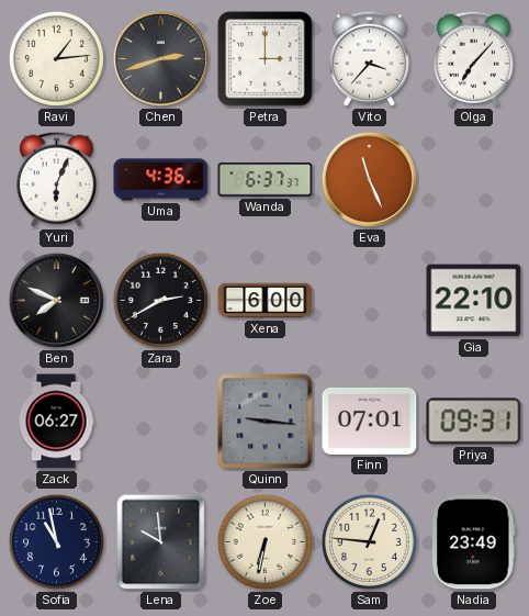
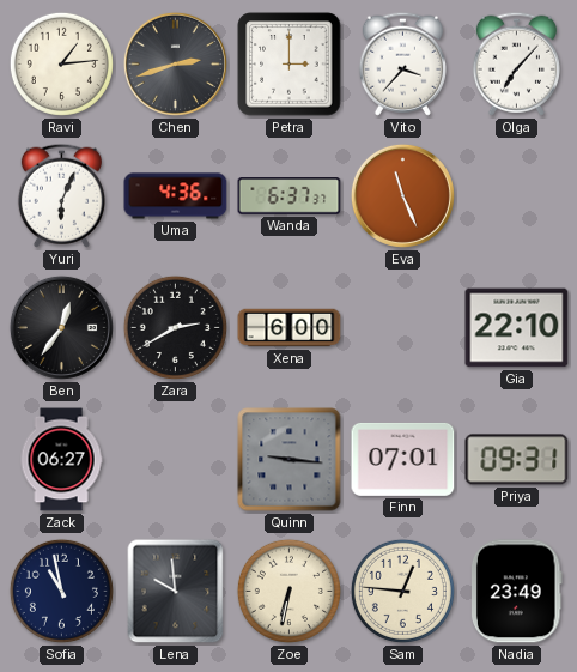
Ben: 7:49 -> 12:36 (61, 327)
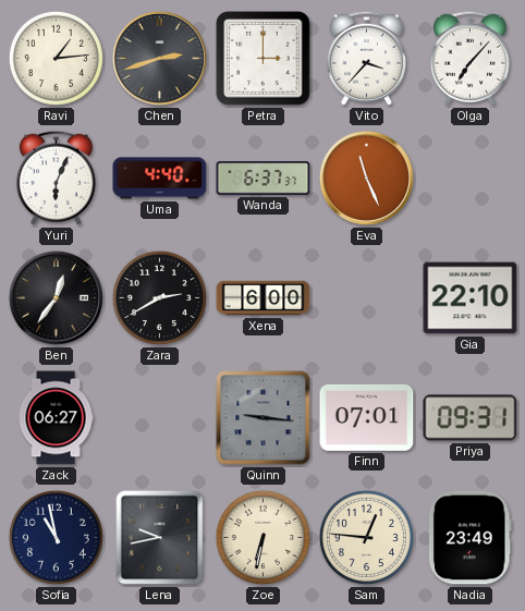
Uma: 4:36 -> 4:40 (160, 179)
Lena: 9:59 -> 9:43 (160, 538)
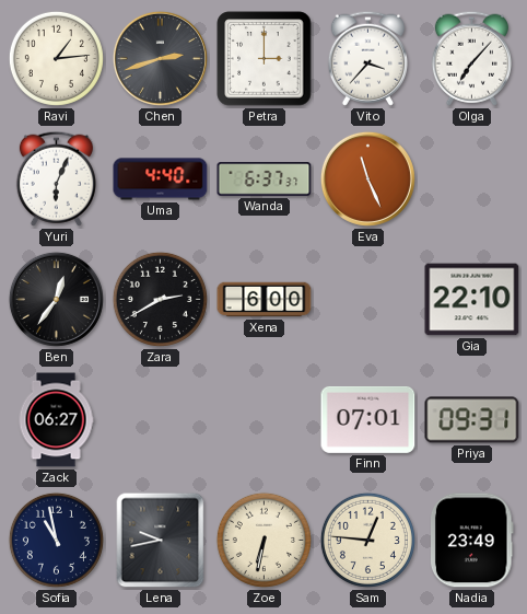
Quinn: 9:16 -> none (264, 418)
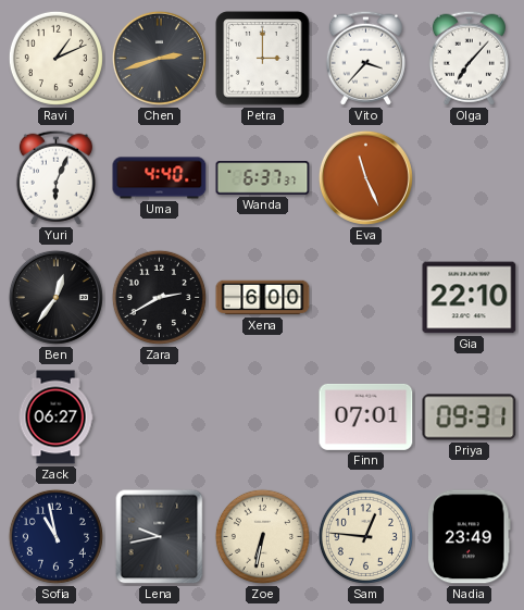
Ravi: 1:14 -> 1:11 (55, 58)
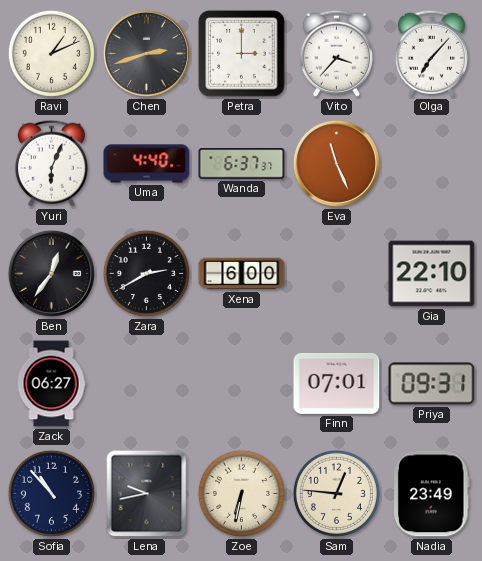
Sofia: 10:58 -> 10:53 (51, 493)
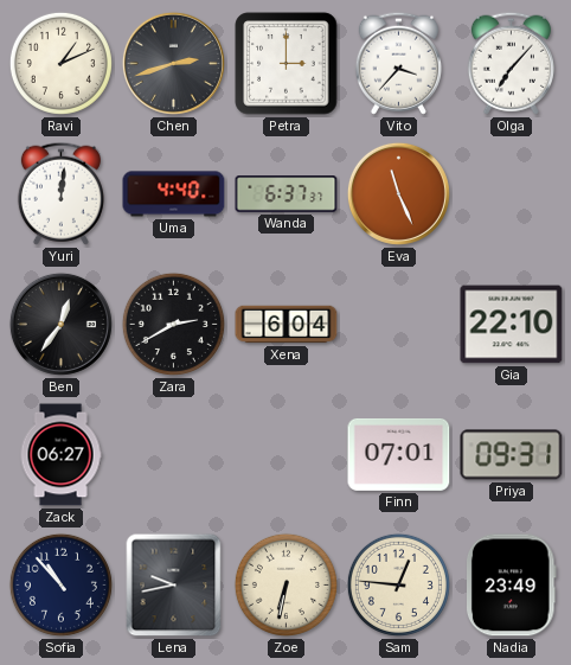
Yuri: 6:04 -> 12:01 (60, 193)
Xena: 6:00 -> 6:04 (287, 325)
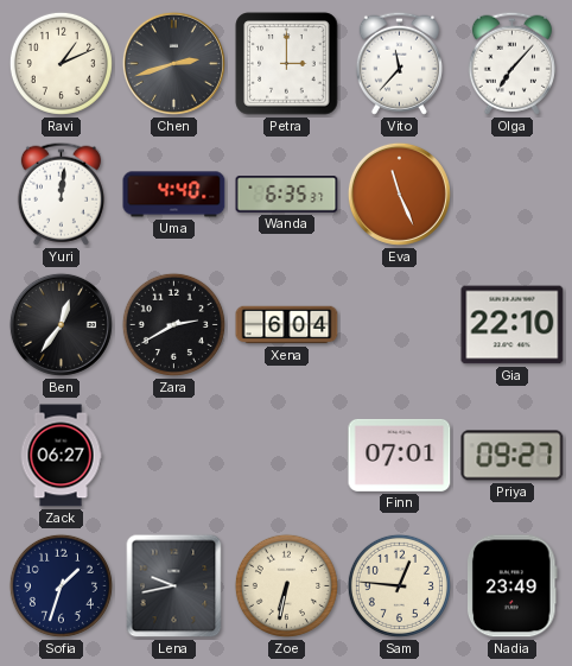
Vito: 3:37 -> 11:37 (399, 63)
Wanda: 6:37 -> 6:35 (287, 195)
Priya: 09:31 -> 09:27 (513, 456)
Sofia: 10:53 -> 1:33 (61, 585)
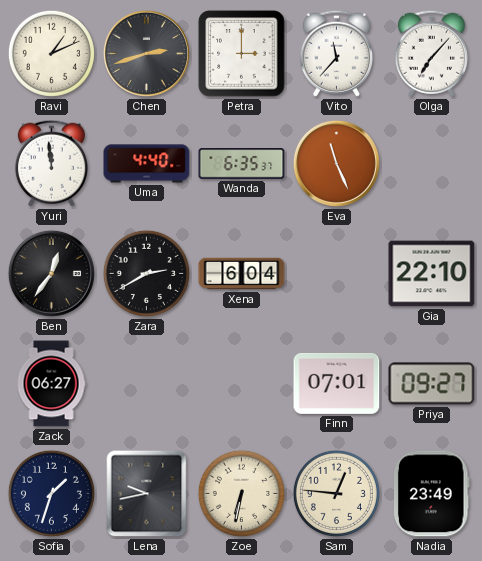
Yuri: 12:01 -> 11:59 (51, 163)
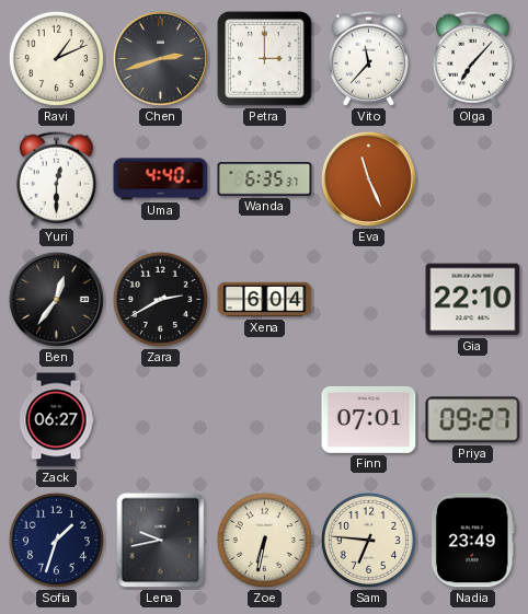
Yuri: 11:59 -> 12:30 (56, 178)
Sam: 12:46 -> 6:46 (368, 540)
